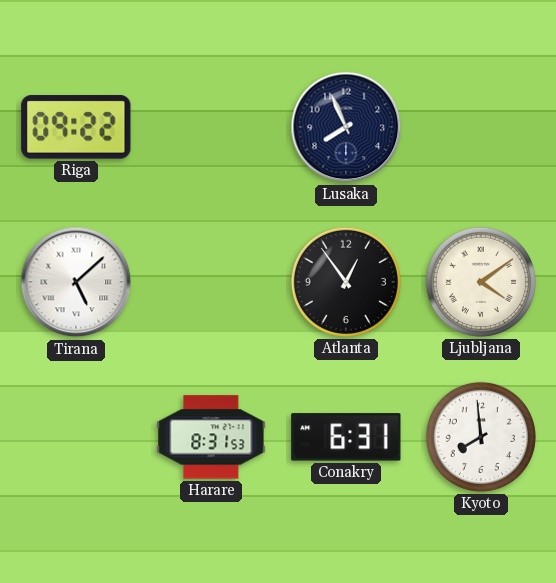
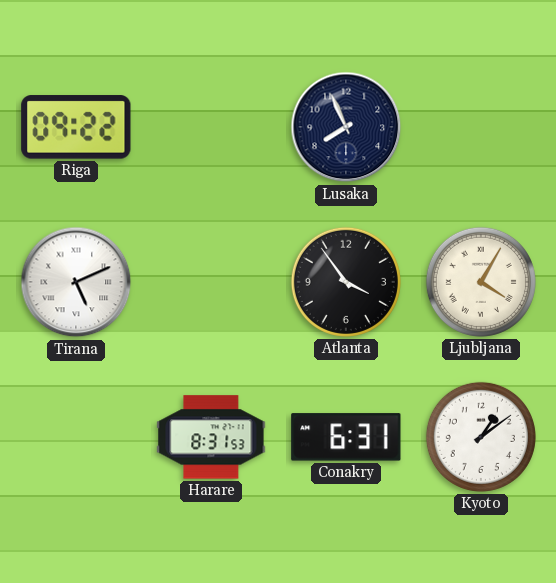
Tirana: 5:08 -> 5:11 (76, 282)
Atlanta: 12:54 -> 3:54 (346, 282)
Ljubljana: 4:09 -> 4:05 (481, 282)
Kyoto: 7:59 -> 1:09 (481, 437)
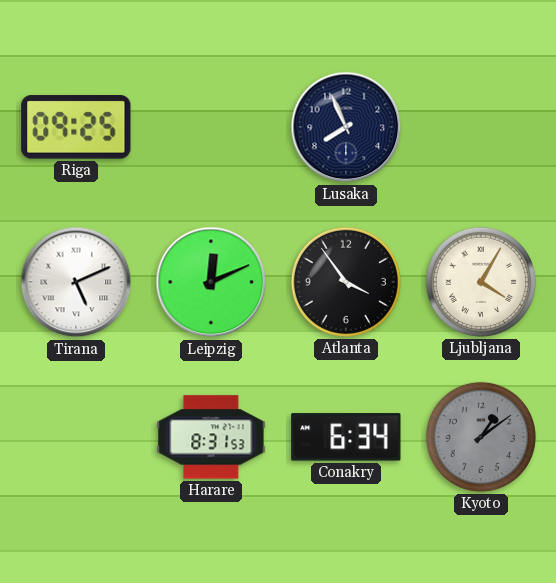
Riga: 09:22 -> 09:25 (76, 127)
Leipzig: none -> 12:11 (211, 282)
Conakry: 6:31 -> 6:34 (346, 437)
Kyoto dial: white -> grey (481, 437)
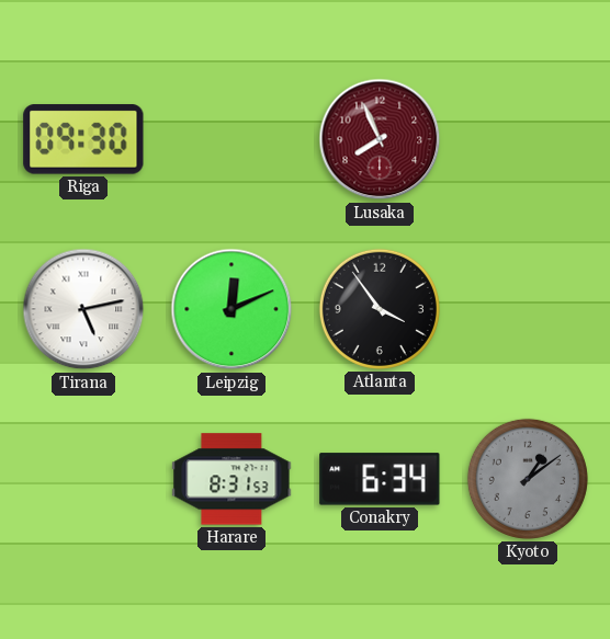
Riga: 09:25 -> 09:30 (83, 139)
Lusaka dial: navy -> burgundy (380, 139)
Tirana: 5:11 -> 5:13 (83, 309)
Ljubljana: 4:05 -> none (481, 282)
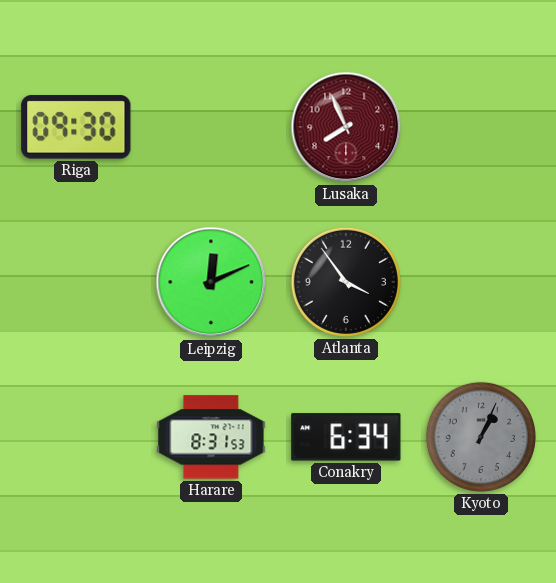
Tirana: 5:13 -> none (83, 309)
Kyoto: 1:09 -> 1:04 (481, 437)
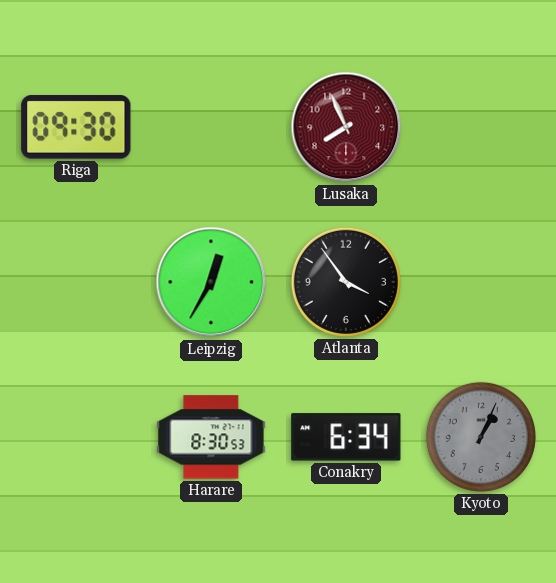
Leipzig: 12:11 -> 12:35 (211, 282)
Harare: 8:31 -> 8:30 (211, 437)
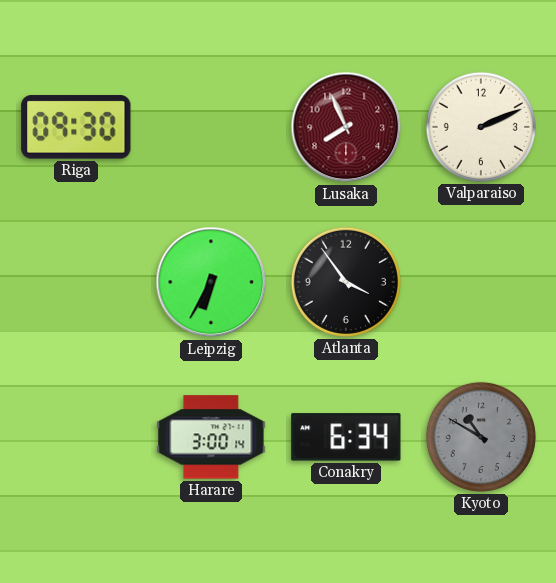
Valparaiso: none -> 2:11 (481, 127)
Leipzig: 12:35 -> 6:35 (211, 282)
Harare: 8:30 -> 3:00 (211, 437)
Kyoto: 1:04 -> 10:50 (481, 437)
